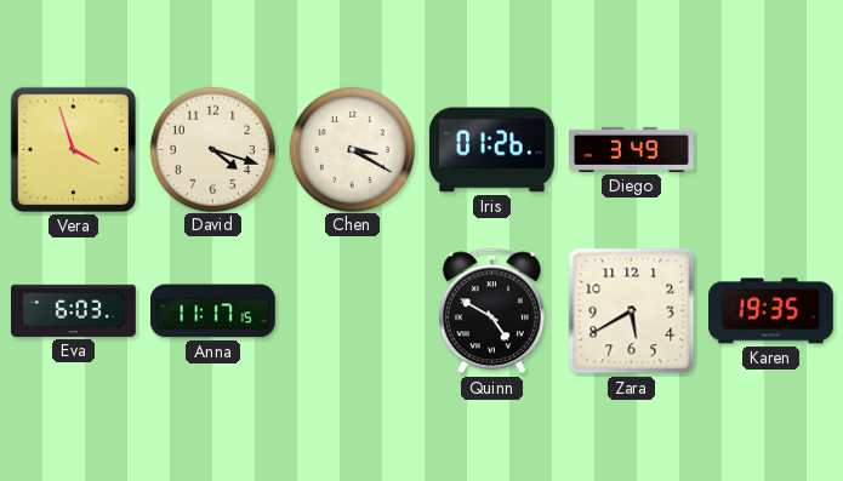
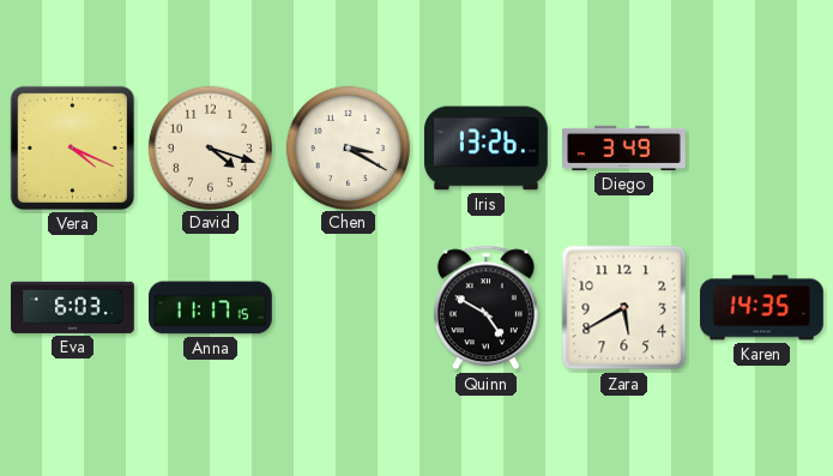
Vera: 3:57 -> 4:19 (72, 147)
Iris: 01:26 -> 13:26 (485, 149)
Karen: 19:35 -> 14:35 (762, 308)
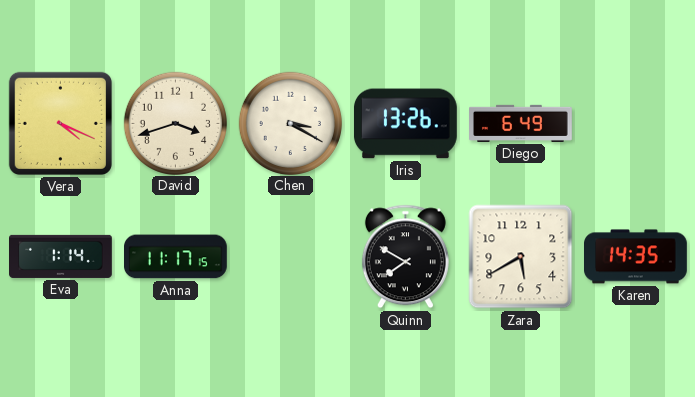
David: 4:18 -> 3:42 (175, 123)
Diego: 3:49 -> 6:49 (521, 123)
Eva: 6:03 -> 1:14 (61, 256)
Quinn: 4:50 -> 7:50 (405, 257)
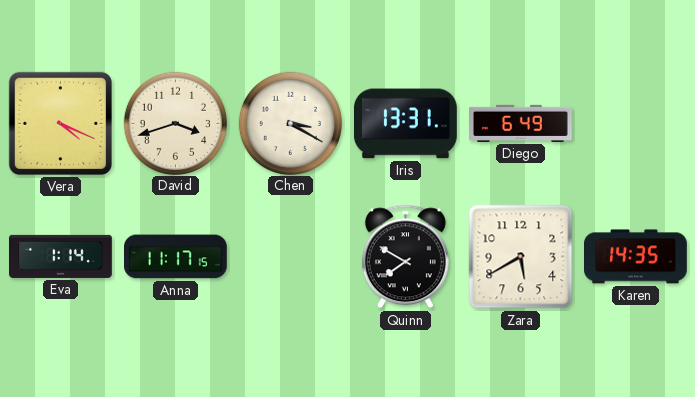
Iris: 13:26 -> 13:31 (405, 124)
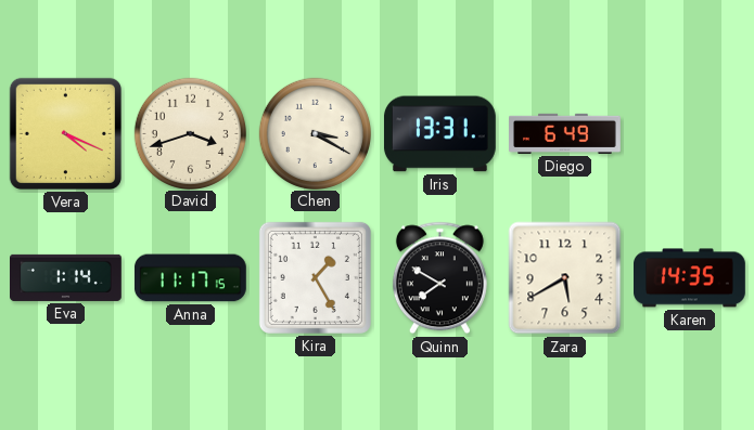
Kira: none -> 1:25 (315, 277)
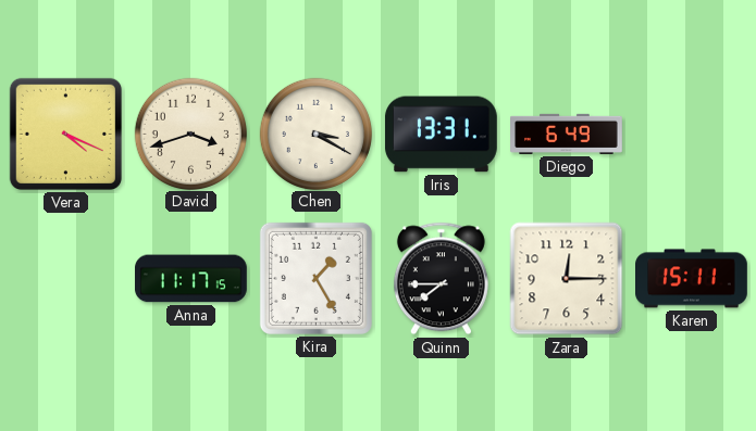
Eva: 1:14 -> none (66, 277)
Quinn: 7:50 -> 7:45 (441, 279)
Zara: 5:40 -> 12:15 (567, 279)
Karen: 14:35 -> 15:11 (692, 279)
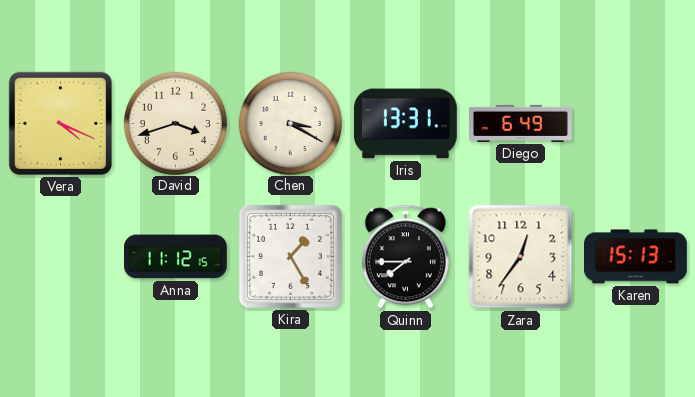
Anna: 11:17 -> 11:12 (176, 257)
Zara: 12:15 -> 12:36 (521, 257)
Karen: 15:11 -> 15:13 (636, 257)
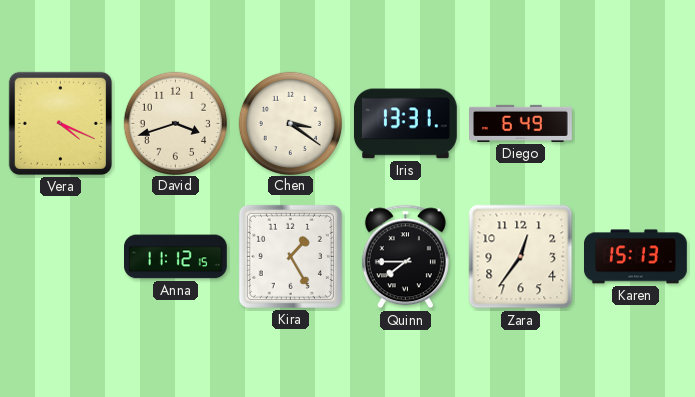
Chen: 3:20 -> 3:21 (290, 123)
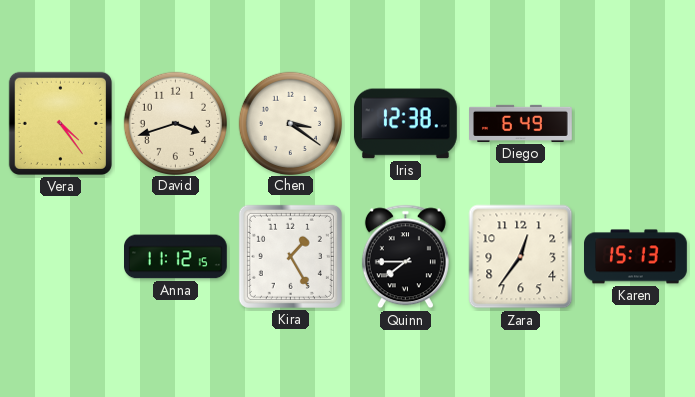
Vera: 4:19 -> 4:24 (60, 123)
Iris: 13:31 -> 12:38 (405, 124)
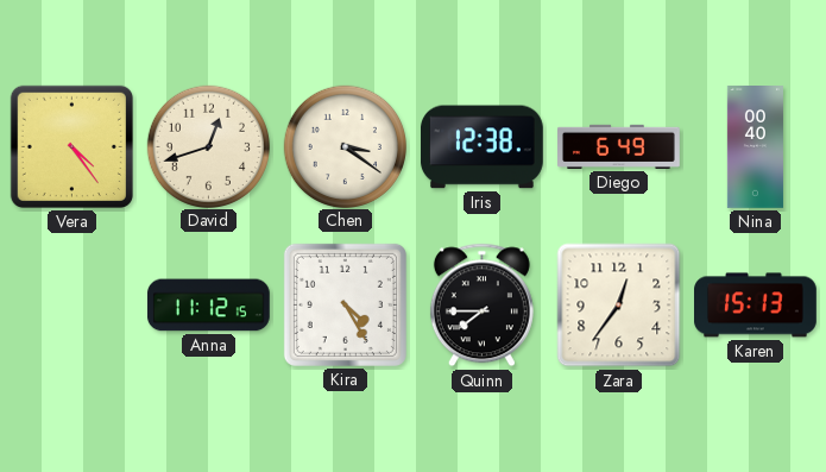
David: 3:42 -> 12:42 (208, 146)
Nina: none -> 00:40 (755, 147)
Kira: 1:25 -> 4:25 (345, 304)
